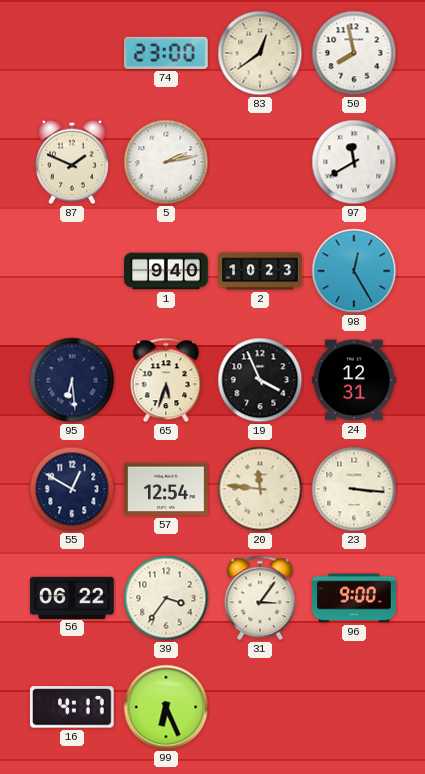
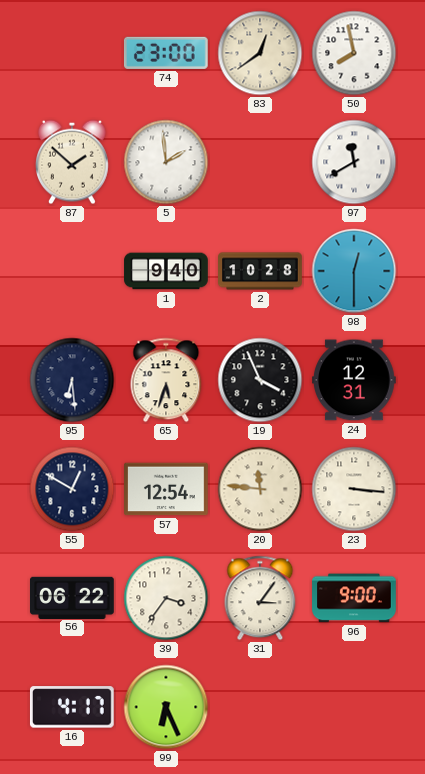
87: 1:49 -> 1:52 (73, 162)
5: 2:13 -> 1:59 (166, 162)
2: 10:23 -> 10:28 (260, 271)
98: 12:25 -> 12:30 (354, 271)
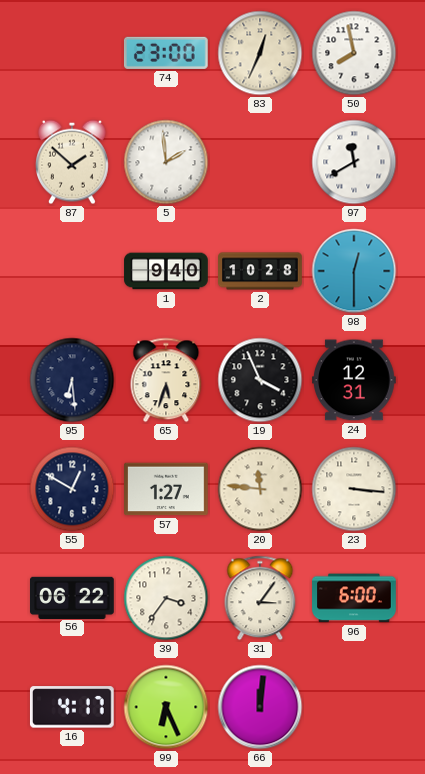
83: 12:39 -> 12:34 (260, 53)
57: 12:54 -> 1:27 (167, 489)
96: 9:00 -> 6:00 (354, 598)
66: none -> 12:01 (260, 707)
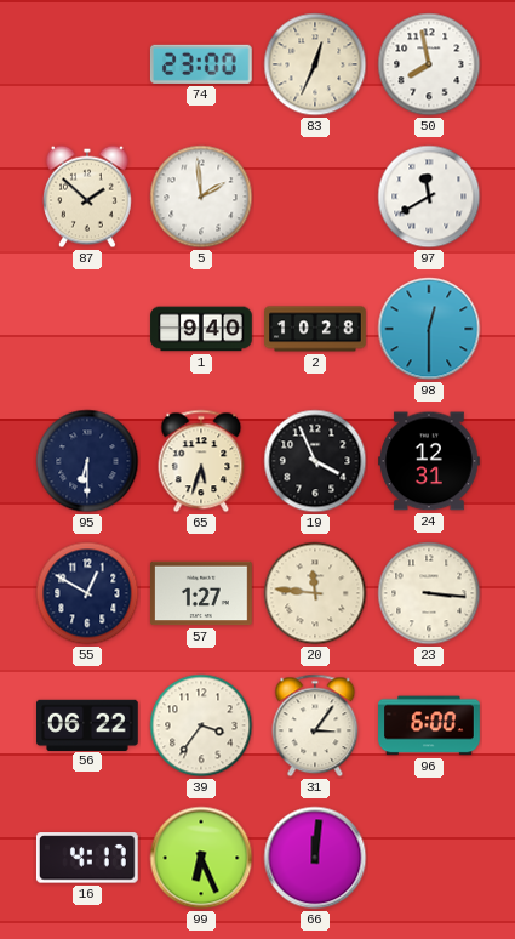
95: 6:29 -> 6:30 (87, 461)
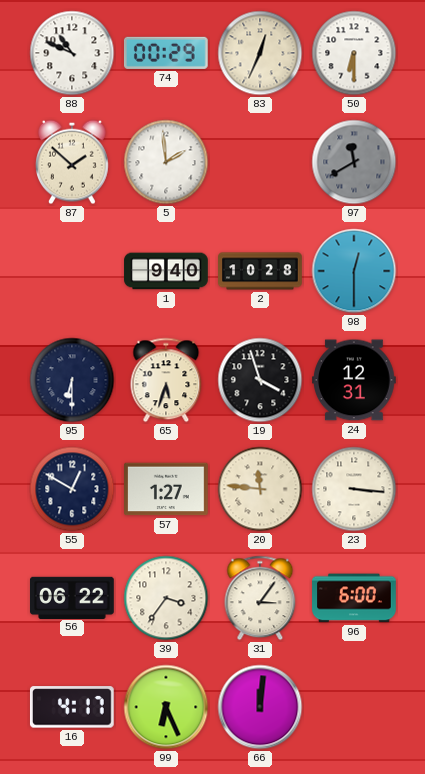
88: none -> 10:49 (72, 53)
74: 23:00 -> 00:29 (166, 53)
50: 7:58 -> 6:30 (354, 53)
97 dial: white -> grey (354, 162)
19: 3:56 -> 3:57 (260, 380)
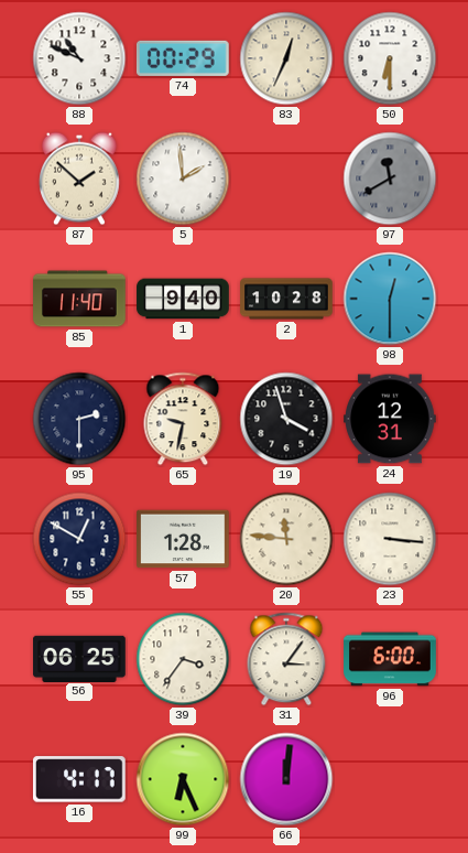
85: none -> 11:40 (80, 299)
95: 6:30 -> 2:30 (79, 419)
65: 5:33 -> 9:32 (183, 419)
57: 1:27 -> 1:28 (184, 539)
56: 06:22 -> 06:25 (80, 658)
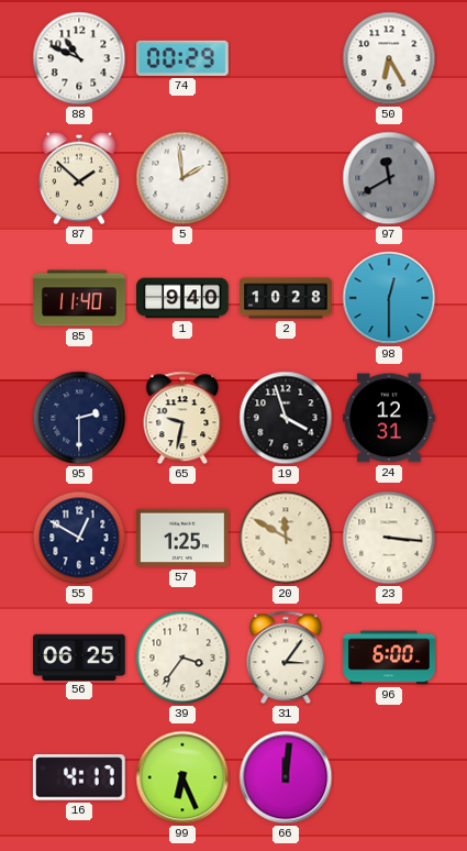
83: 12:34 -> none (286, 58)
50: 6:30 -> 6:25 (389, 58)
57: 1:28 -> 1:25 (184, 538)
20: 11:46 -> 11:50 (286, 538)
